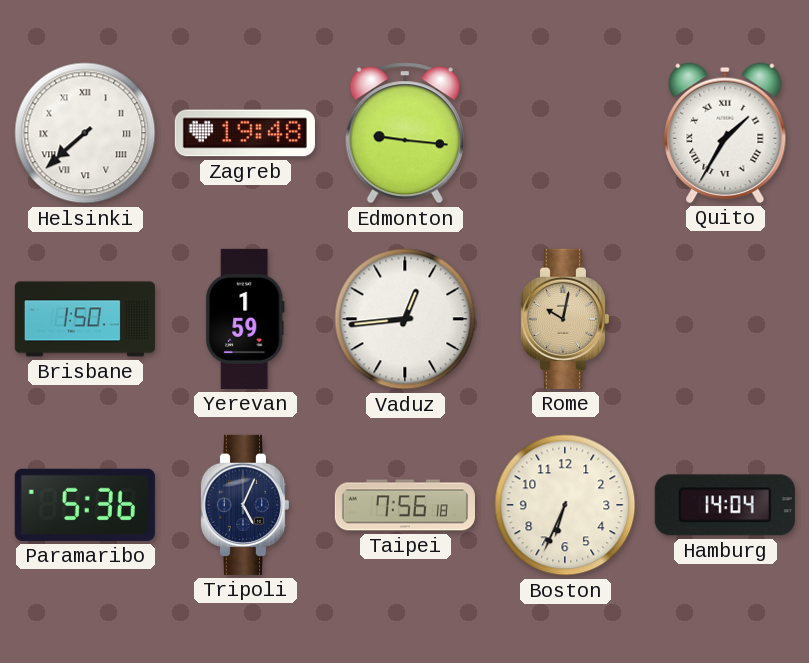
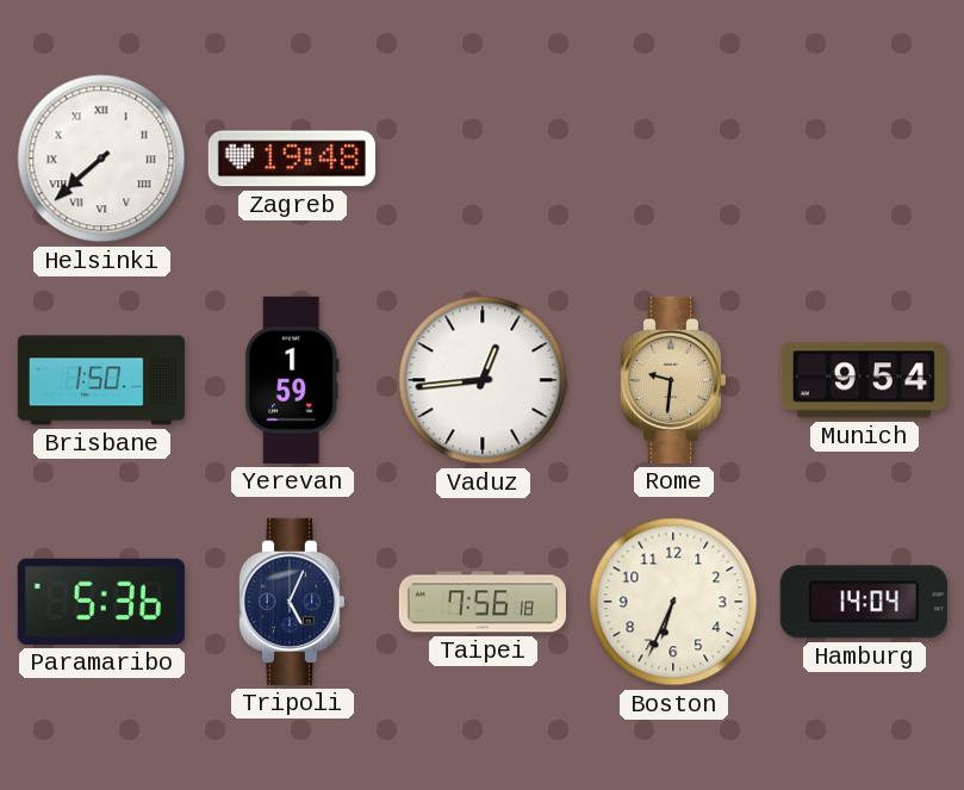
Edmonton: 9:16 -> none (404, 133)
Quito: 1:35 -> none (725, 133)
Rome: 10:02 -> 9:31 (672, 380)
Munich: none -> 9:54 (864, 380)
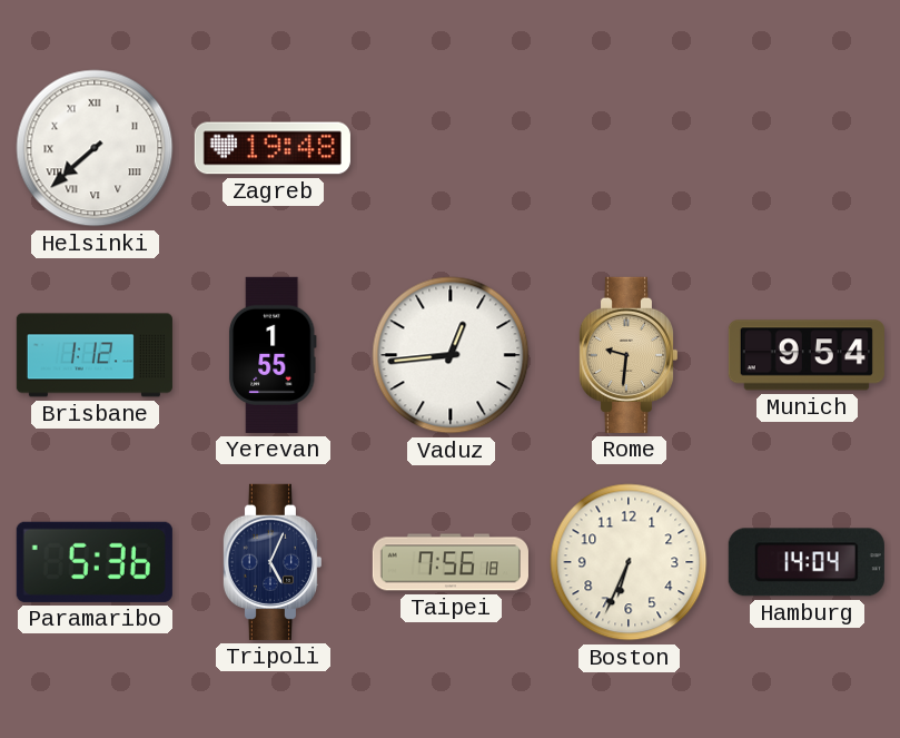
Brisbane: 1:50 -> 1:12 (95, 355)
Yerevan: 1:59 -> 1:55 (273, 355)
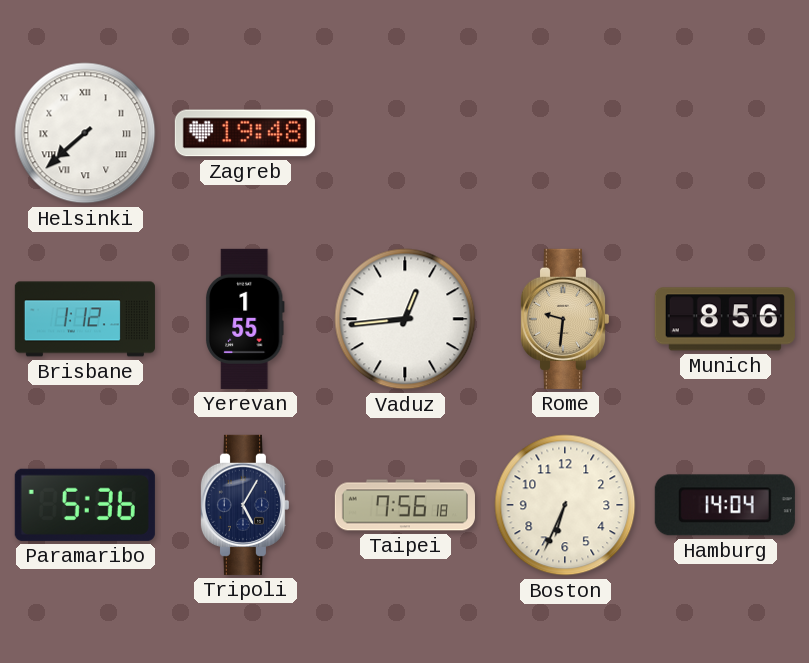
Munich: 9:54 -> 8:56 (725, 319)
Tripoli: 5:04 -> 5:05 (244, 505)
